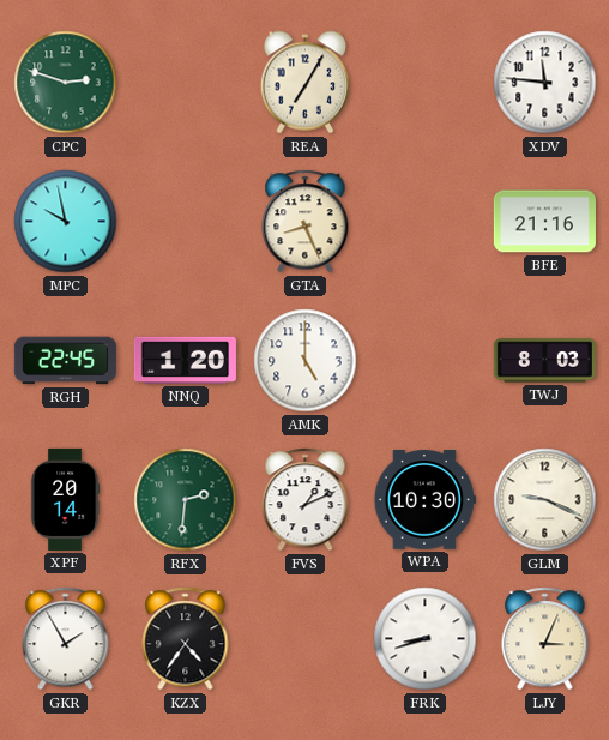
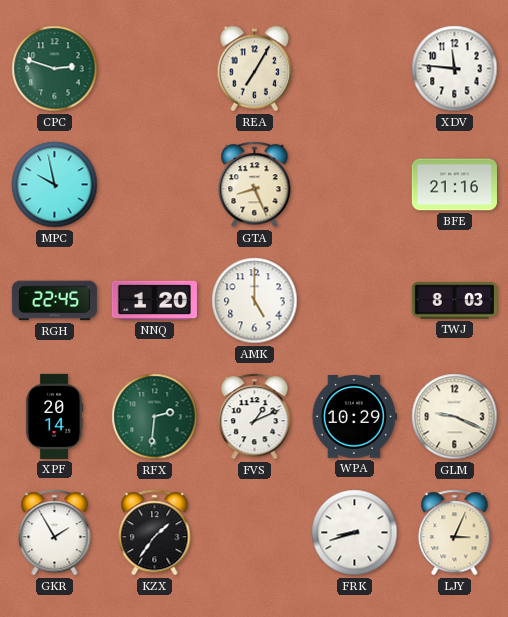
WPA: 10:30 -> 10:29 (354, 417)
KZX: 4:36 -> 1:36 (155, 533)
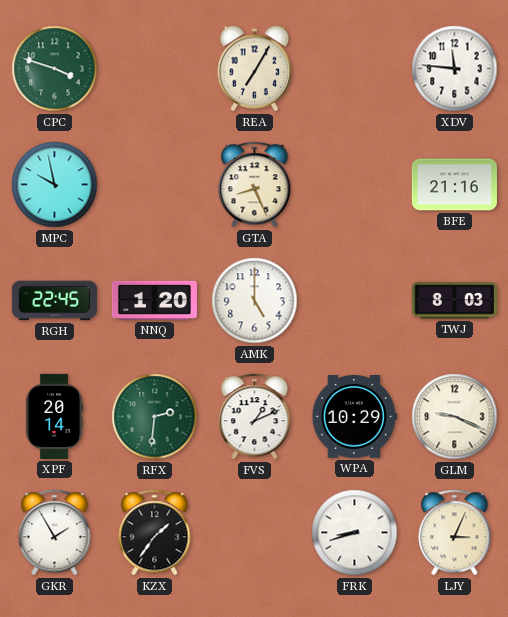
CPC: 2:48 -> 3:48 (55, 69)
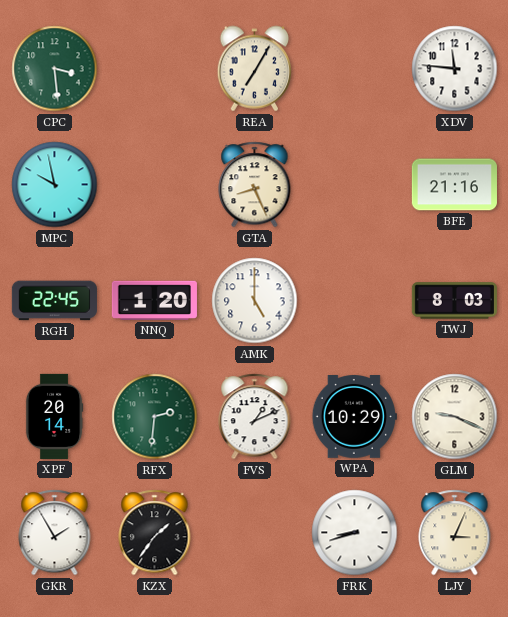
CPC: 3:48 -> 3:29 (55, 69)
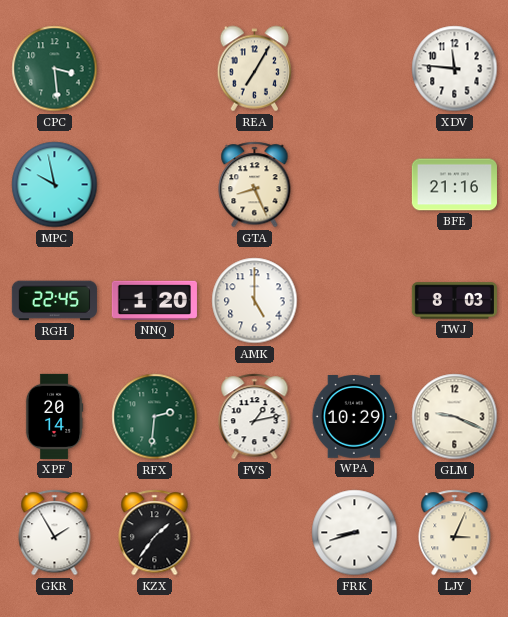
FVS: 1:11 -> 1:13 (255, 417)
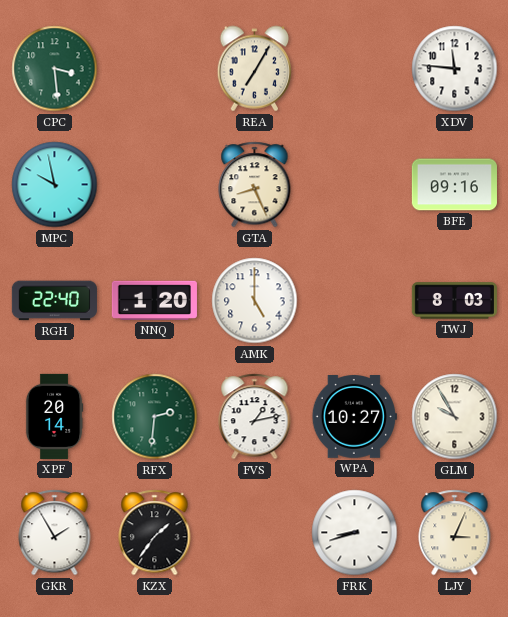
BFE: 21:16 -> 09:16 (454, 185)
RGH: 22:45 -> 22:40 (54, 301)
WPA: 10:29 -> 10:27 (354, 417)
GLM: 9:19 -> 9:55 (455, 417)
